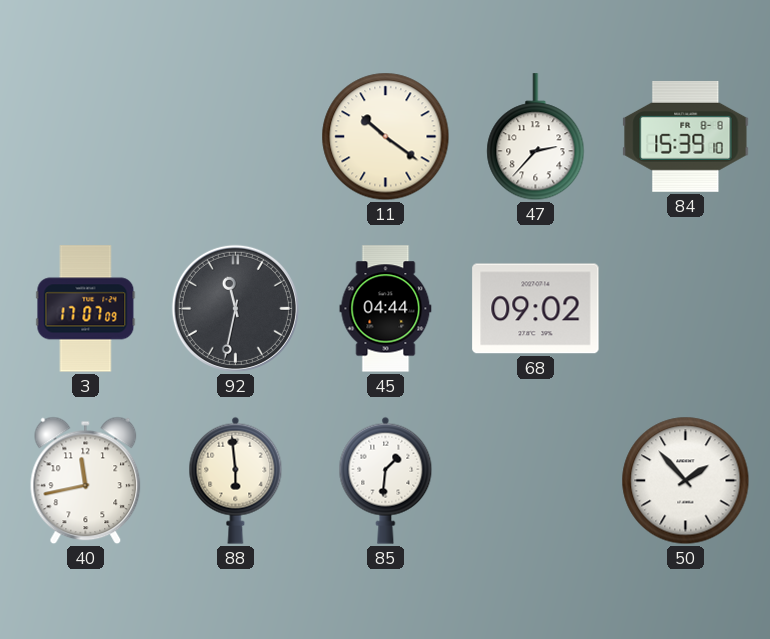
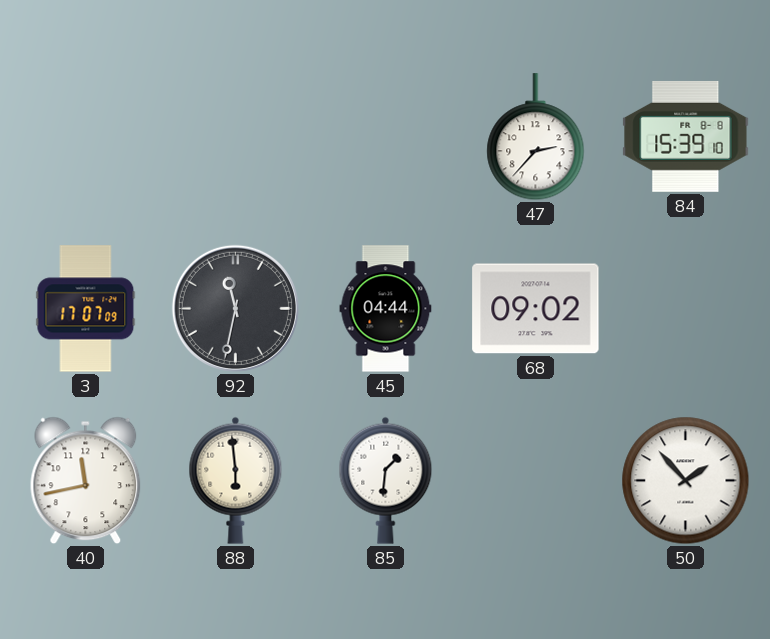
11: 10:21 -> none (386, 137)
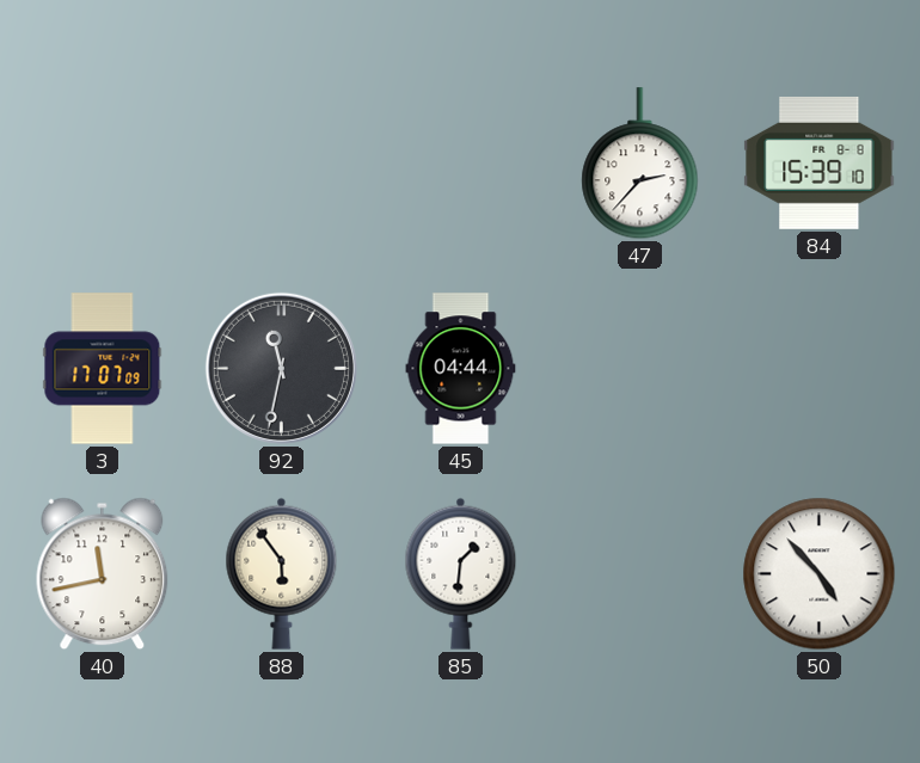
68: 09:02 -> none (536, 309)
88: 5:59 -> 5:54 (282, 573)
50: 1:53 -> 4:53 (820, 574)
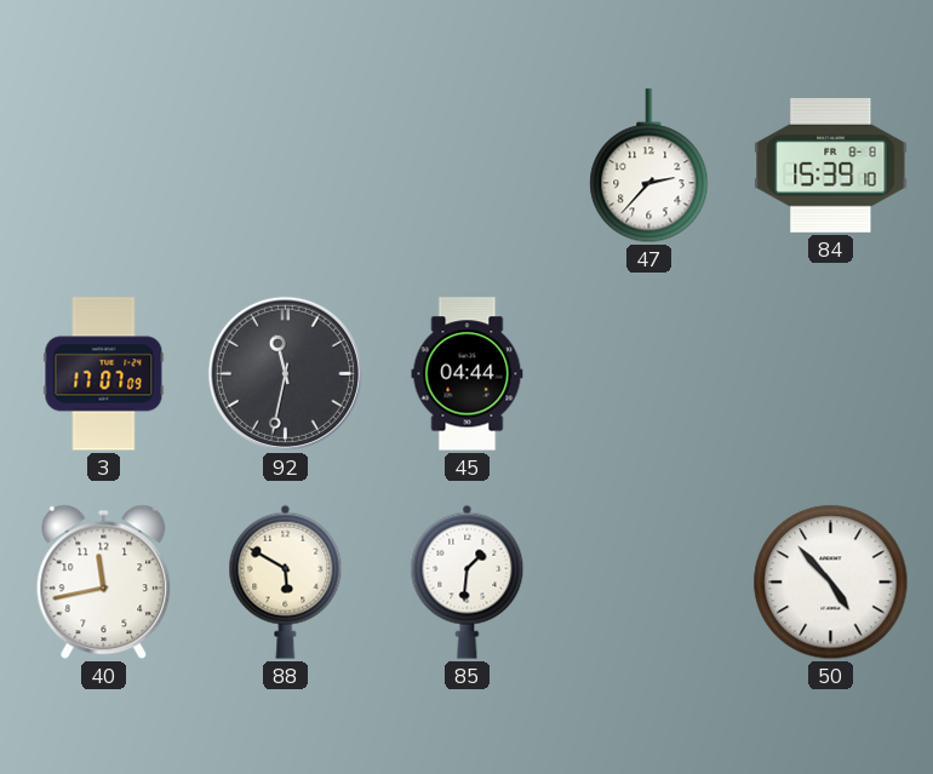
88: 5:54 -> 5:50 (286, 581)
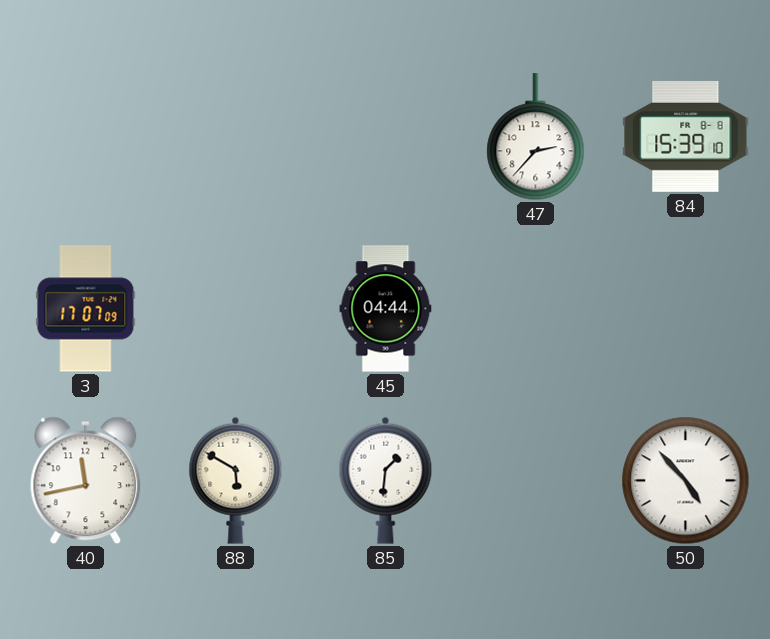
92: 11:32 -> none (285, 373)
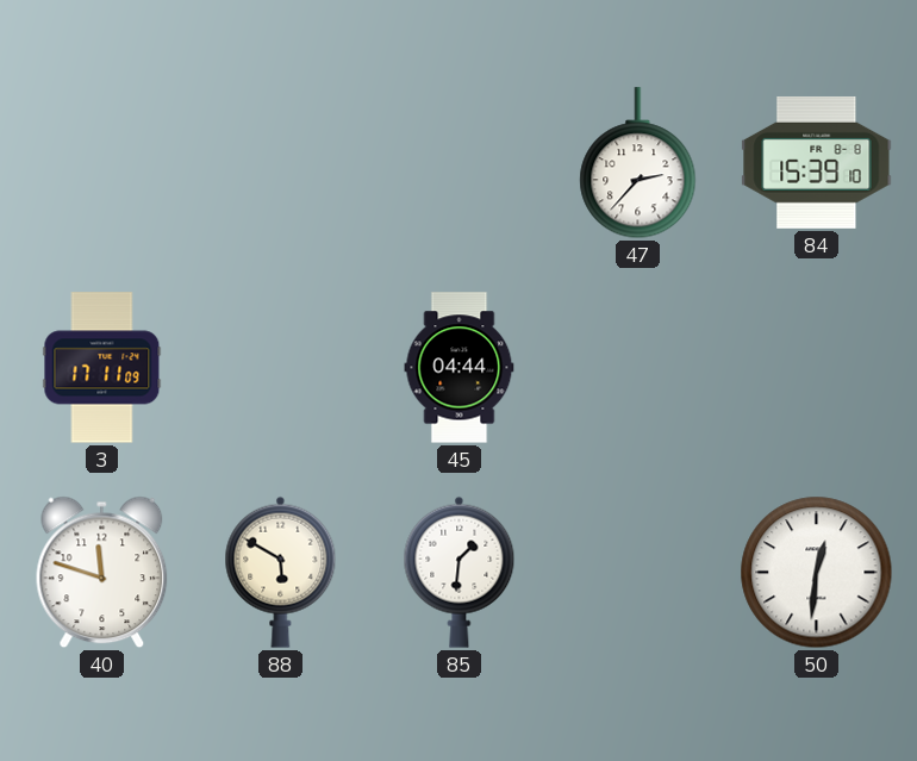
3: 17:07 -> 17:11 (102, 368)
40: 11:43 -> 11:48 (102, 573)
50: 4:53 -> 12:31 (817, 573)
